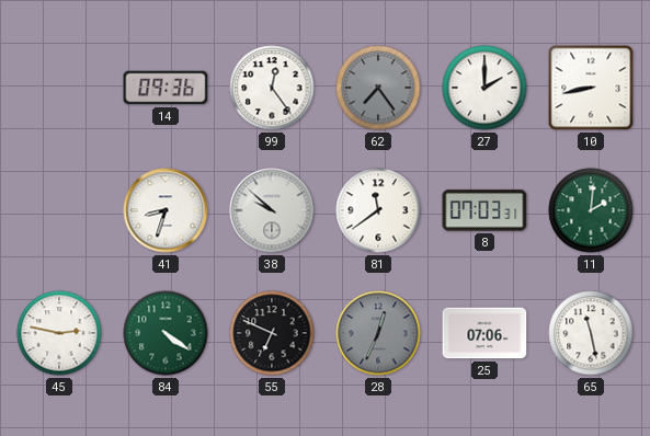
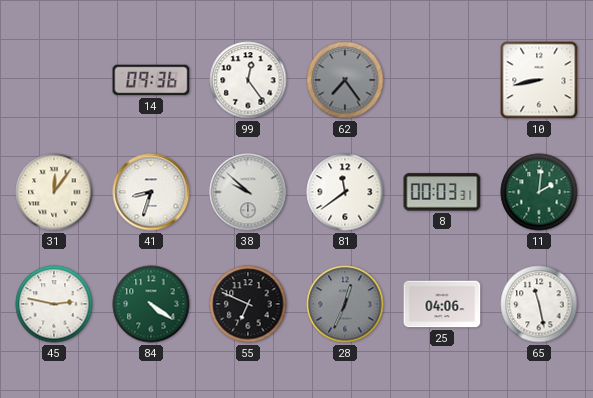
27: 2:00 -> none (484, 88)
31: none -> 12:06 (54, 192)
8: 07:03 -> 00:03 (442, 192)
25: 07:06 -> 04:06 (442, 304)
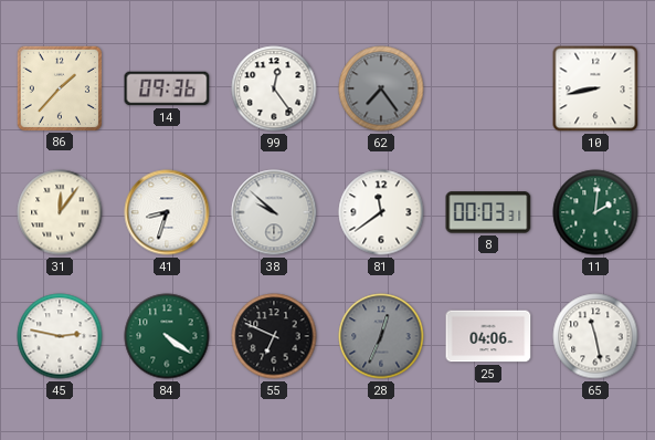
86: none -> 1:37 (59, 87)
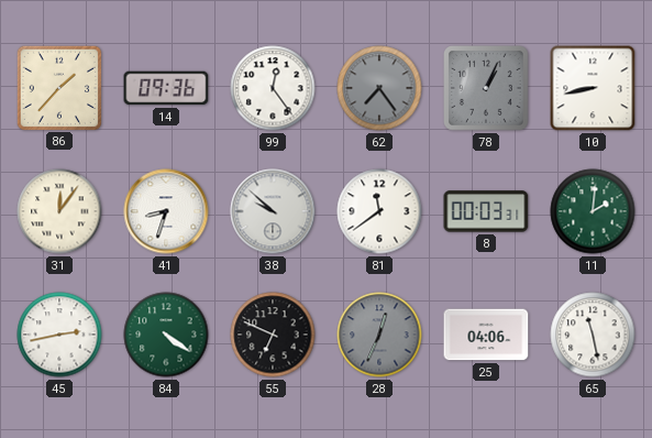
78: none -> 1:04 (486, 88)
45: 2:47 -> 2:43 (59, 335)
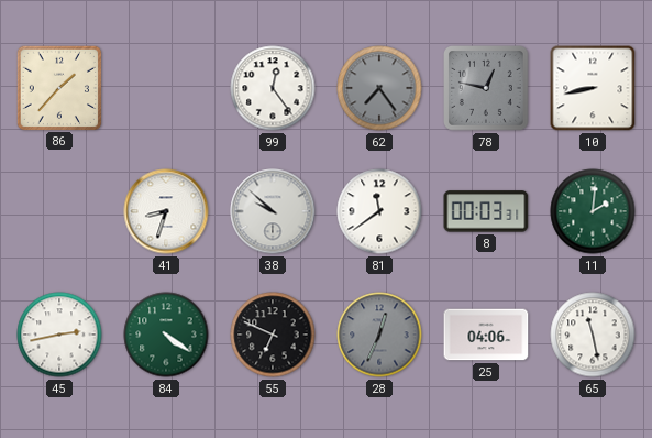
14: 09:36 -> none (166, 88)
78: 1:04 -> 12:47 (486, 88)
31: 12:06 -> none (59, 211)
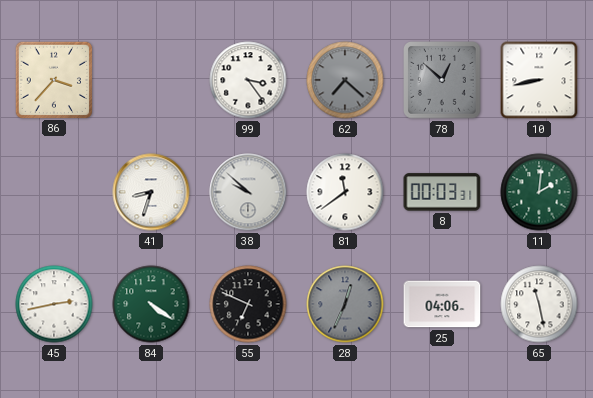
86: 1:37 -> 3:37 (53, 79)
99: 12:24 -> 3:24 (248, 80)
62: 7:24 -> 7:22 (345, 80)
78: 12:47 -> 12:52 (442, 80)
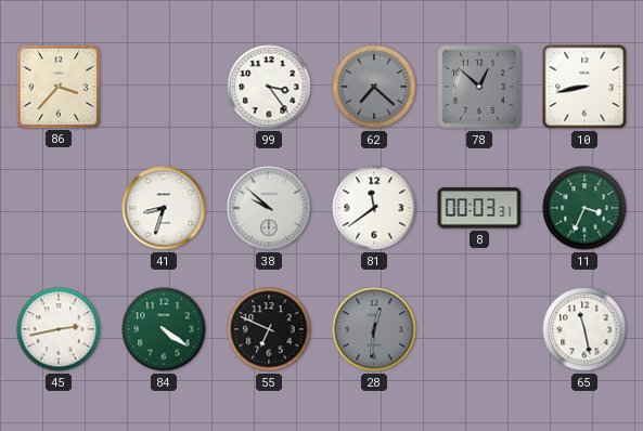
11: 2:01 -> 3:34 (584, 208)
28: 12:34 -> 12:31 (374, 329)
25: 04:06 -> none (442, 304)
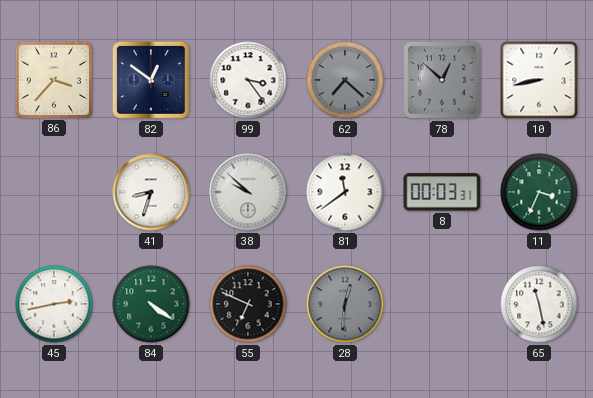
82: none -> 12:51 (151, 80)
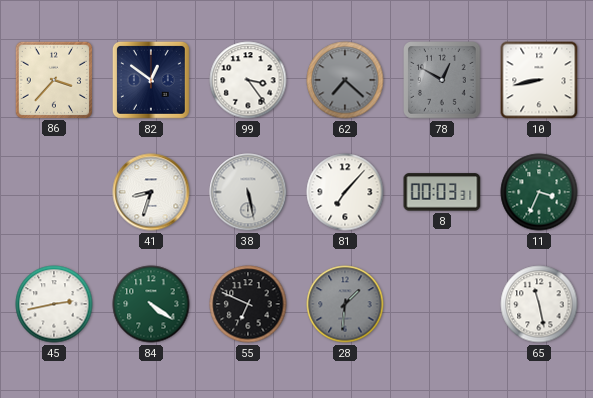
78: 12:52 -> 12:50 (442, 80)
38: 9:52 -> 5:28 (248, 192)
81: 11:39 -> 7:07 (345, 192)
28: 12:31 -> 1:31 (345, 304)
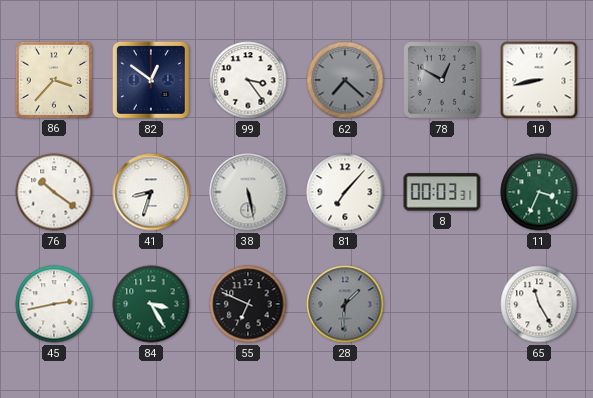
76: none -> 10:21 (54, 192)
84: 4:21 -> 3:25 (151, 304)
65: 11:28 -> 11:25 (539, 304)
